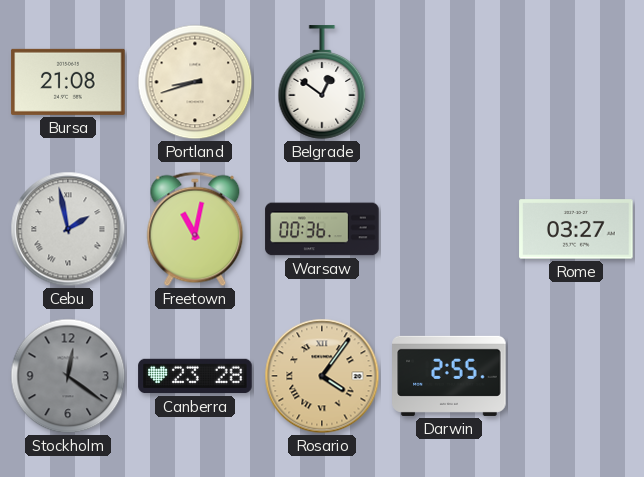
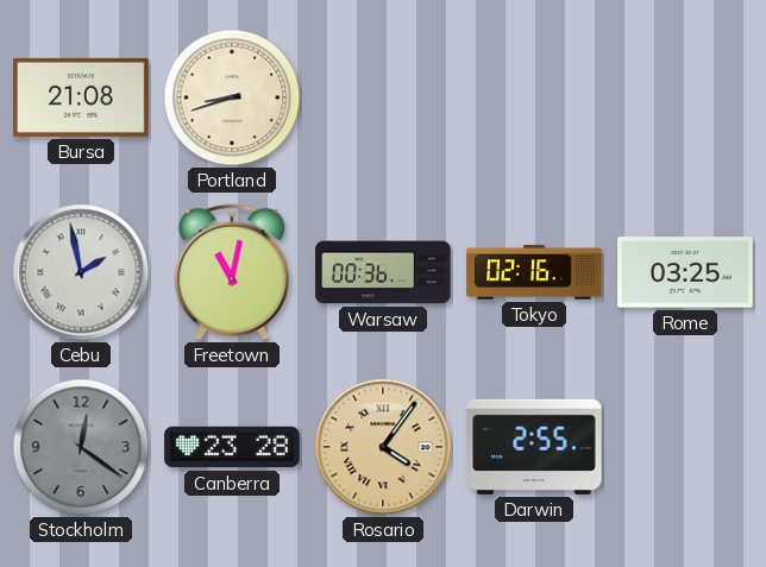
Belgrade: 12:51 -> none (322, 82)
Tokyo: none -> 02:16 (534, 272)
Rome: 03:27 -> 03:25 (685, 272)
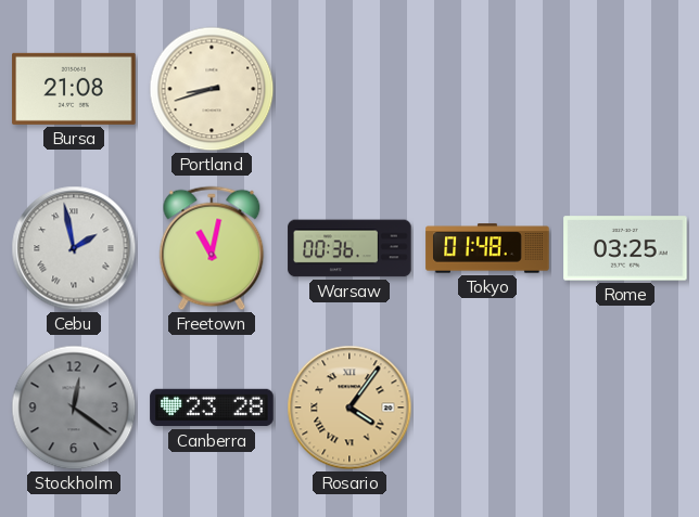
Tokyo: 02:16 -> 01:48 (487, 248)
Darwin: 2:55 -> none (534, 447)
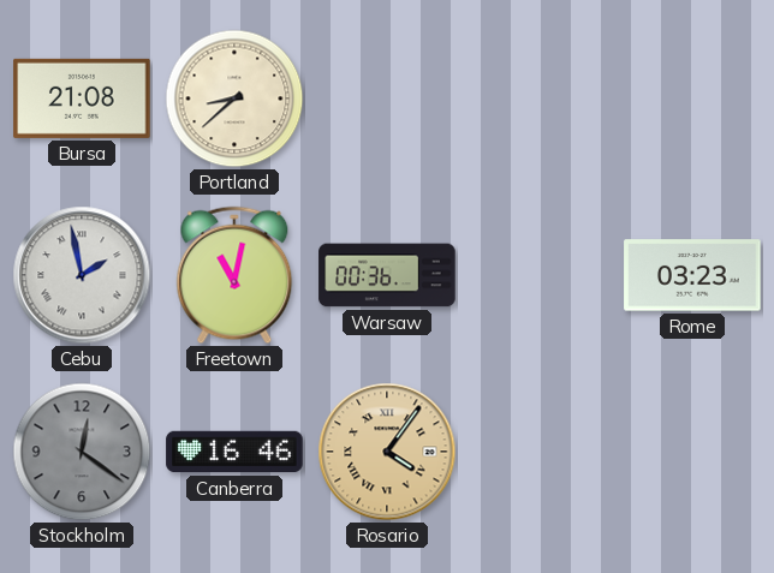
Portland: 8:42 -> 8:38 (234, 99)
Tokyo: 01:48 -> none (487, 248)
Rome: 03:25 -> 03:23 (692, 275)
Canberra: 23:28 -> 16:46 (234, 452)
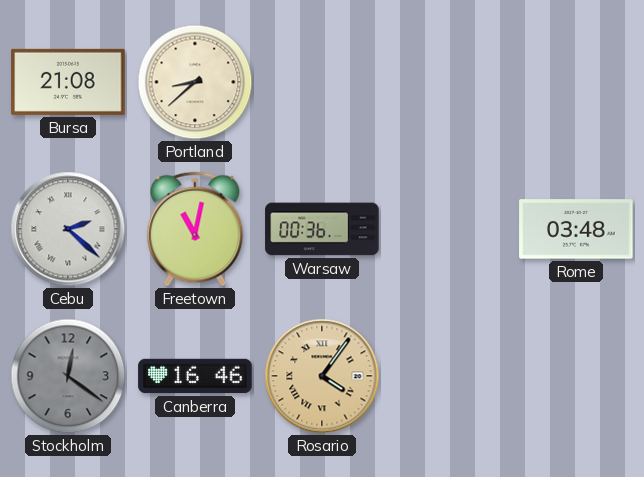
Cebu: 1:58 -> 2:22 (68, 229)
Rome: 03:23 -> 03:48 (576, 229)
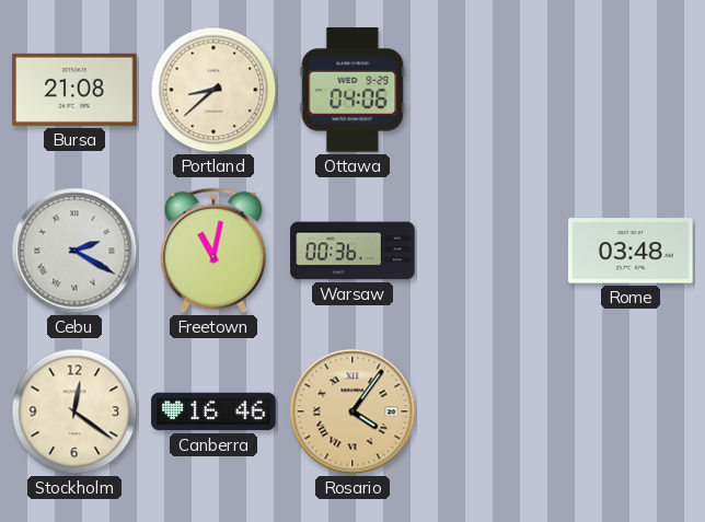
Ottawa: none -> 04:06 (352, 90)
Cebu: 2:22 -> 2:20 (74, 251)
Stockholm dial: grey -> cream (74, 411)
